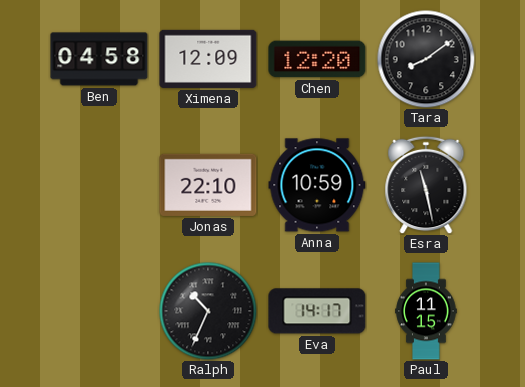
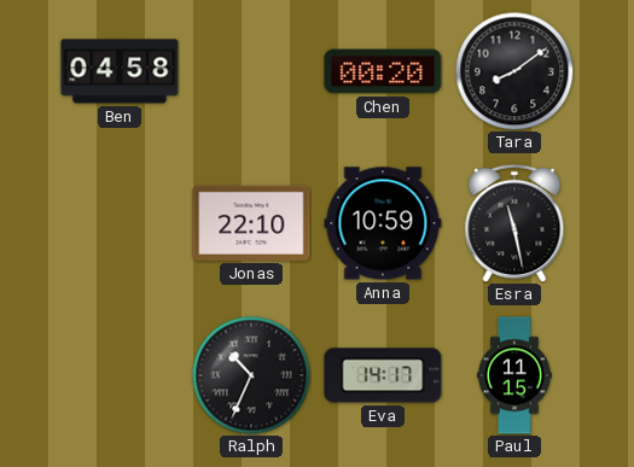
Ximena: 12:09 -> none (208, 59)
Chen: 12:20 -> 00:20 (383, 71)
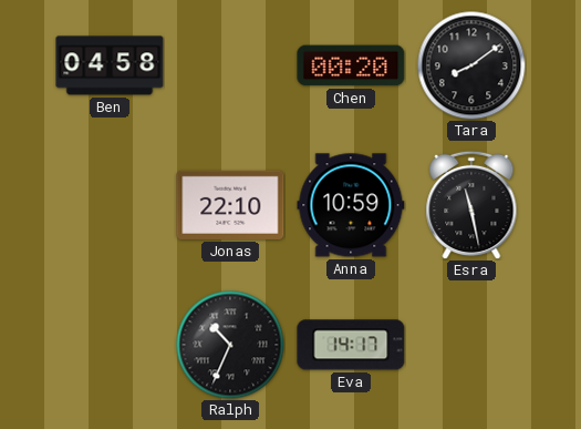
Paul: 11:15 -> none (514, 375)
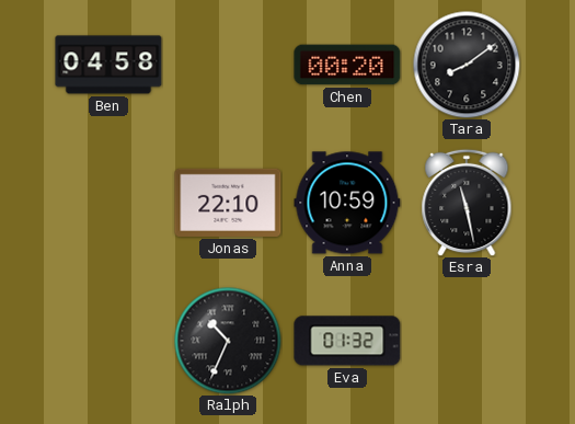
Eva: 14:17 -> 01:32 (347, 341)
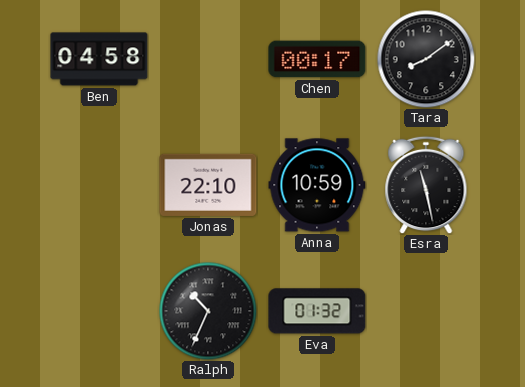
Chen: 00:20 -> 00:17 (317, 59)
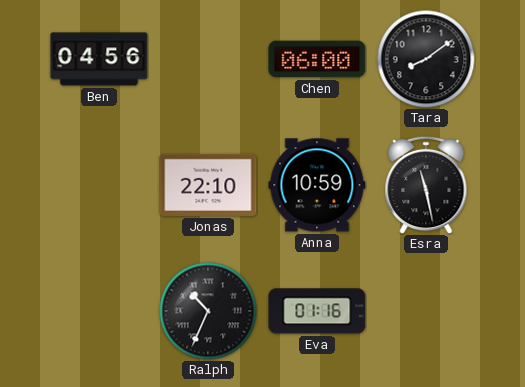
Ben: 04:58 -> 04:56 (99, 59)
Chen: 00:17 -> 06:00 (317, 59)
Eva: 01:32 -> 01:16 (317, 311)
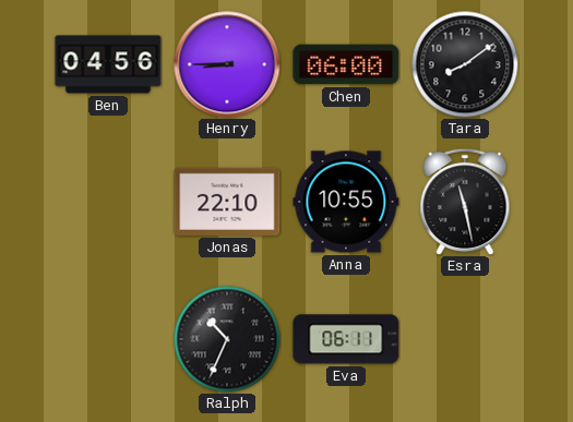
Henry: none -> 8:45 (227, 64)
Anna: 10:59 -> 10:55 (346, 202)
Eva: 01:16 -> 06:11 (346, 339)
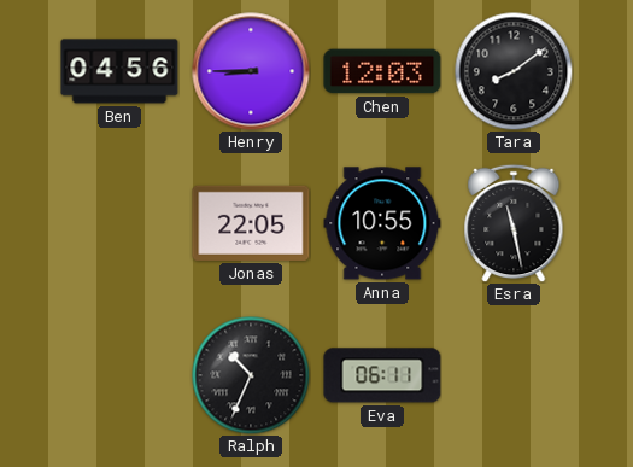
Chen: 06:00 -> 12:03 (382, 71)
Jonas: 22:10 -> 22:05 (251, 223)
